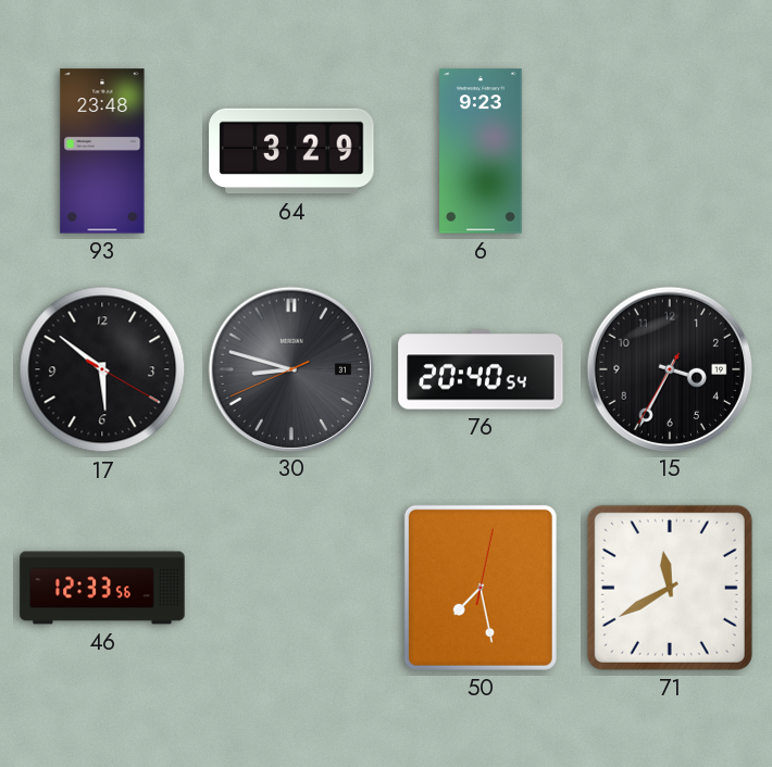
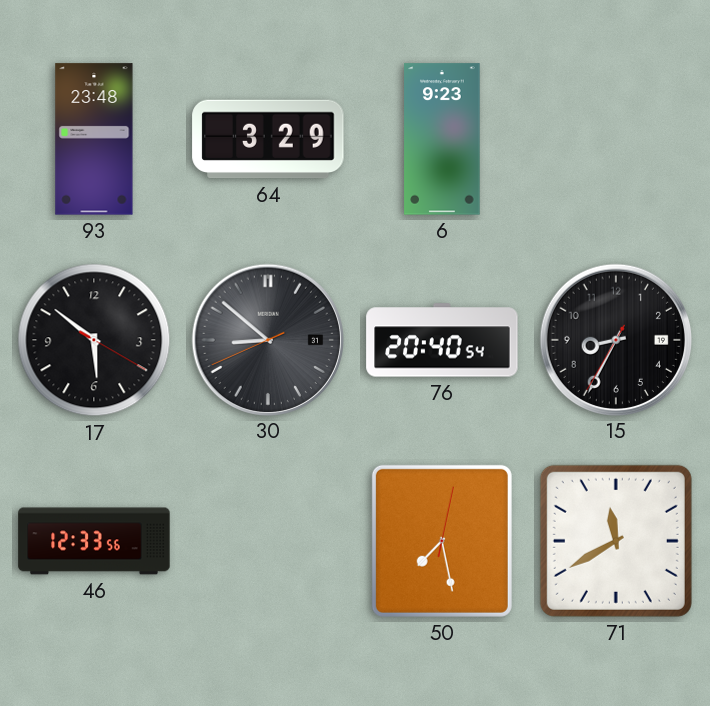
30: 8:47 -> 8:51 (267, 339)
15: 3:34 -> 8:34 (615, 339)
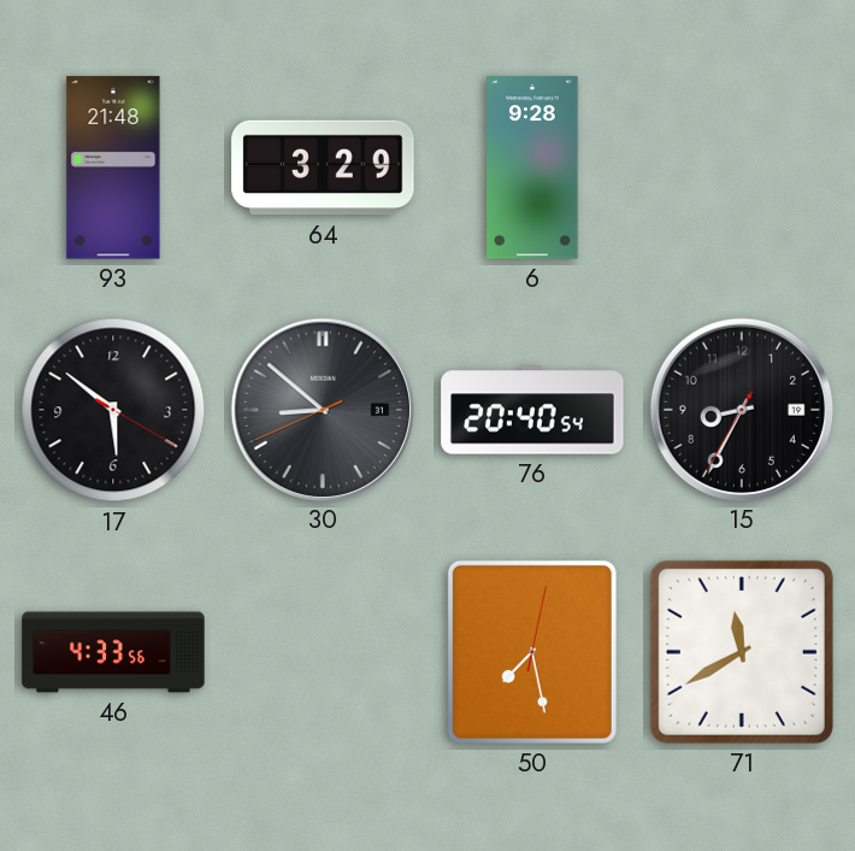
93: 23:48 -> 21:48 (113, 168)
6: 9:23 -> 9:28 (532, 168)
46: 12:33 -> 4:33 (113, 652)
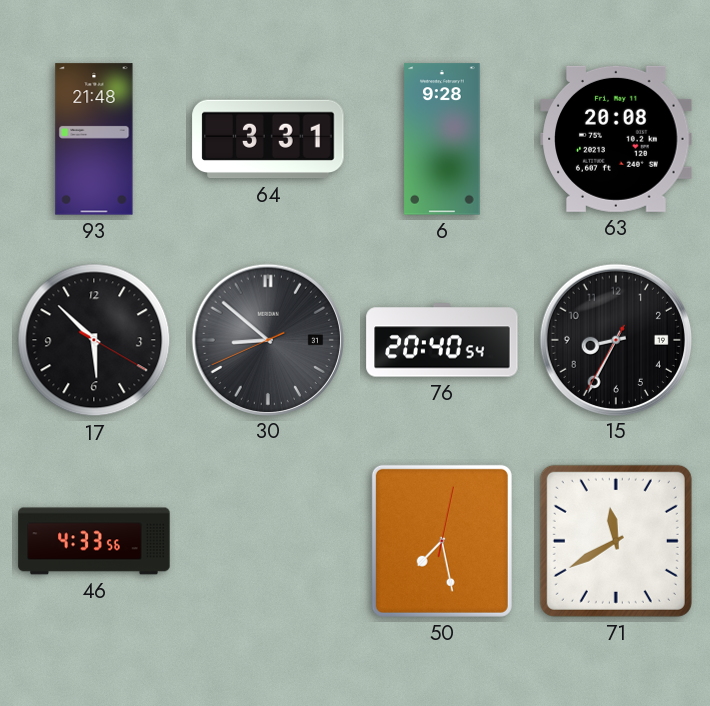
64: 3:29 -> 3:31 (268, 139)
63: none -> 20:08 (616, 139)
17: 5:51 -> 5:52 (94, 340)
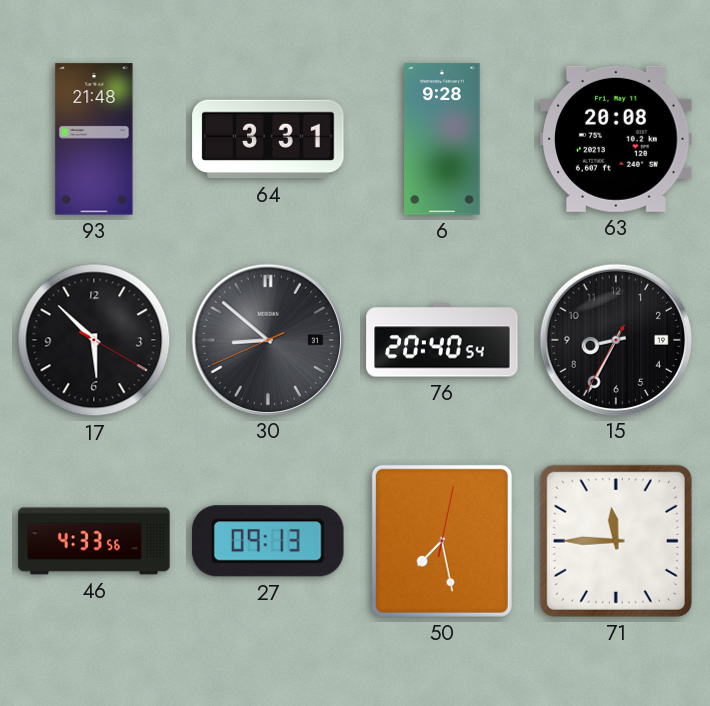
27: none -> 09:13 (269, 541)
71: 11:40 -> 11:45 (616, 541)
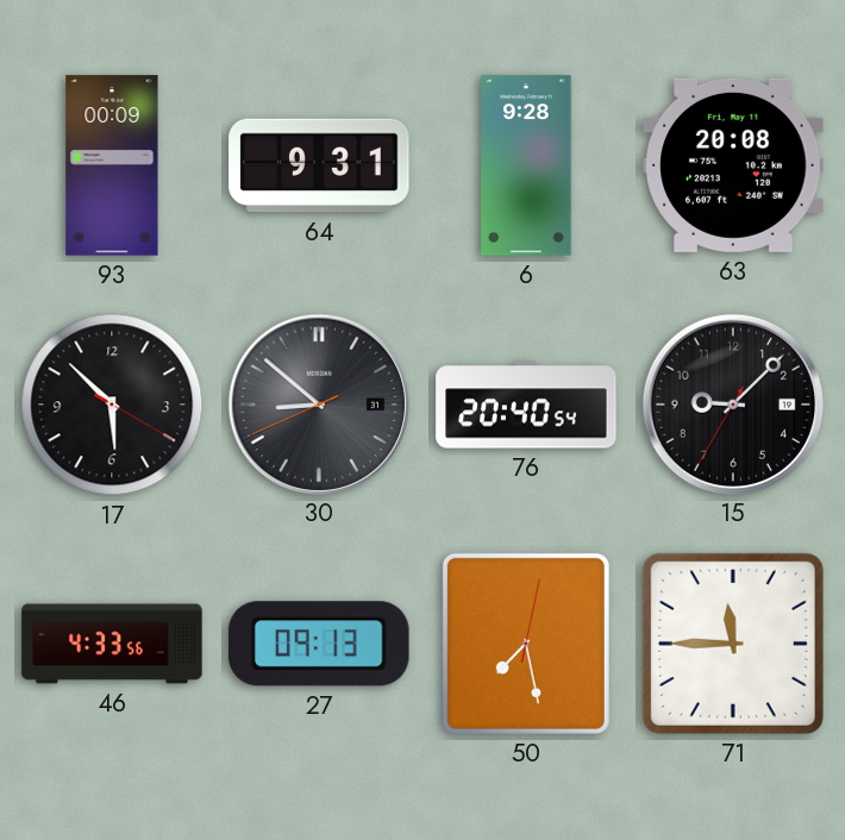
93: 21:48 -> 00:09 (112, 165)
64: 3:31 -> 9:31 (319, 165)
15: 8:34 -> 9:07 (732, 403)
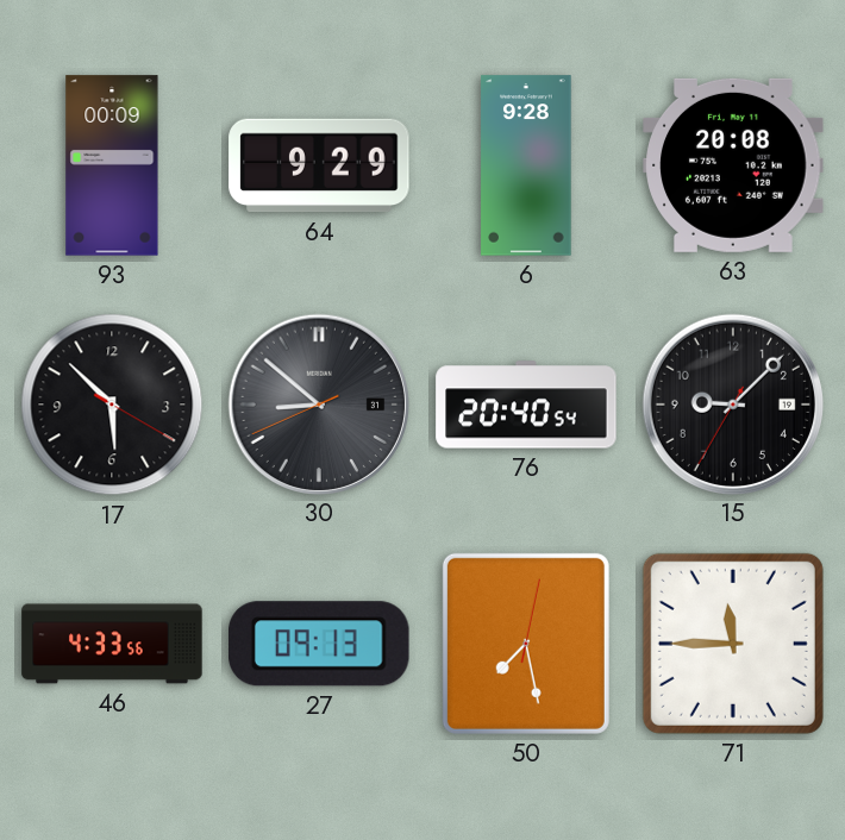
64: 9:31 -> 9:29 (319, 165)
